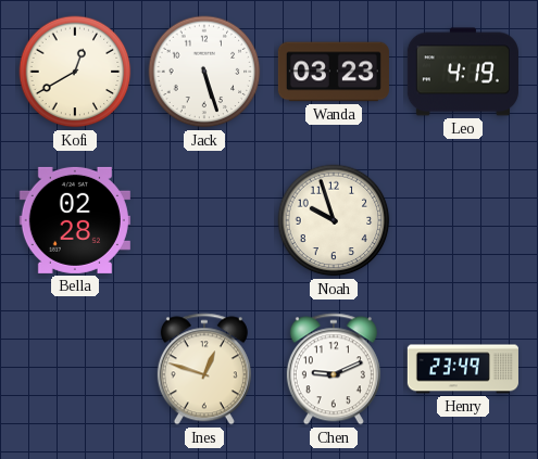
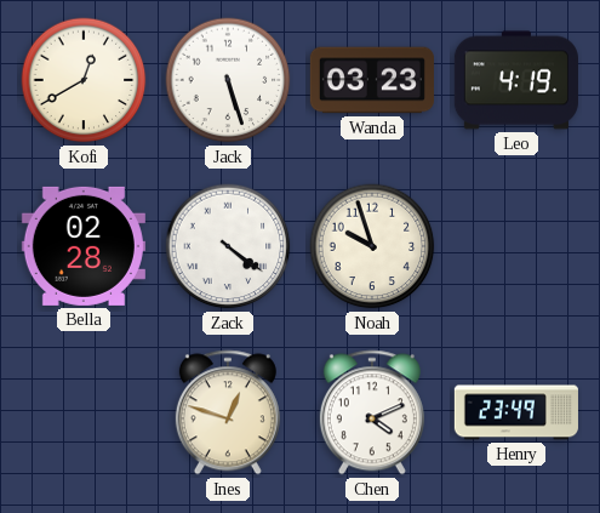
Zack: none -> 4:21 (228, 246)
Chen: 9:11 -> 4:11 (372, 412)
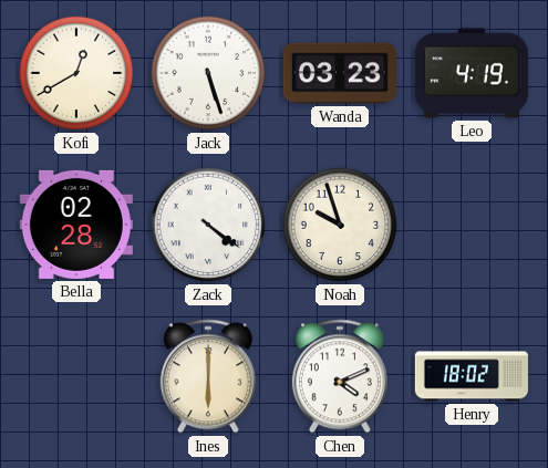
Ines: 12:48 -> 6:00 (208, 376)
Henry: 23:49 -> 18:02 (472, 376)
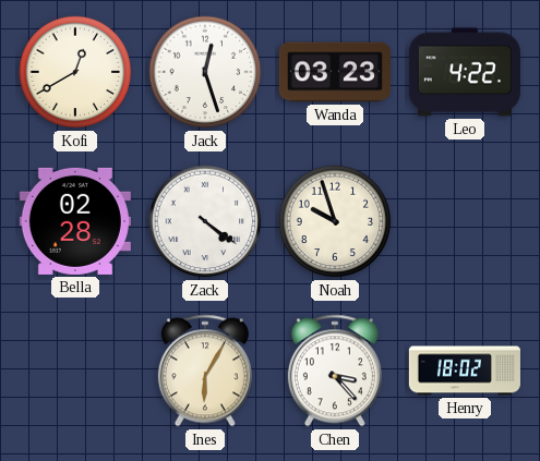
Jack: 5:27 -> 12:27 (205, 72)
Leo: 4:19 -> 4:22 (465, 72)
Ines: 6:00 -> 6:05 (205, 371)
Chen: 4:11 -> 3:23 (335, 371)
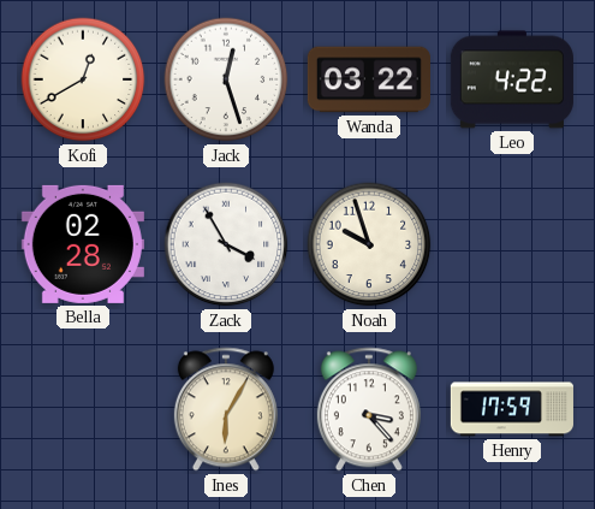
Wanda: 03:23 -> 03:22 (369, 79)
Zack: 4:21 -> 3:55 (226, 244)
Henry: 18:02 -> 17:59 (512, 409)
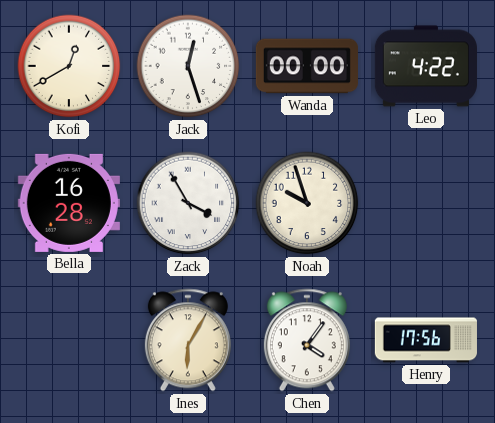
Wanda: 03:22 -> 00:00 (307, 66)
Bella: 02:28 -> 16:28 (69, 203)
Chen: 3:23 -> 4:06 (307, 340)
Henry: 17:59 -> 17:56 (426, 340)
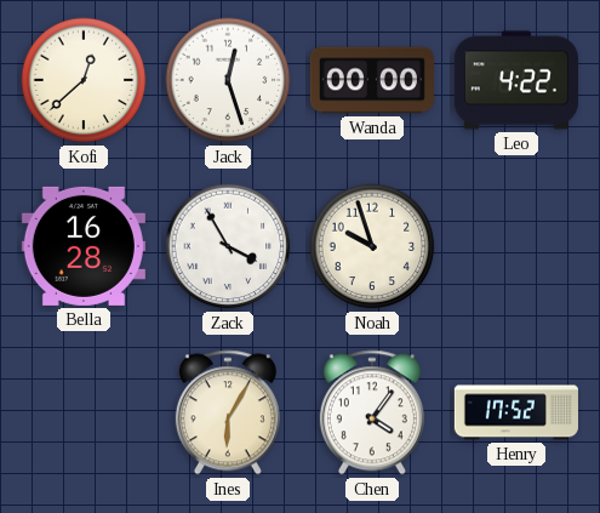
Kofi: 12:40 -> 12:38 (84, 80)
Henry: 17:56 -> 17:52 (516, 412)
